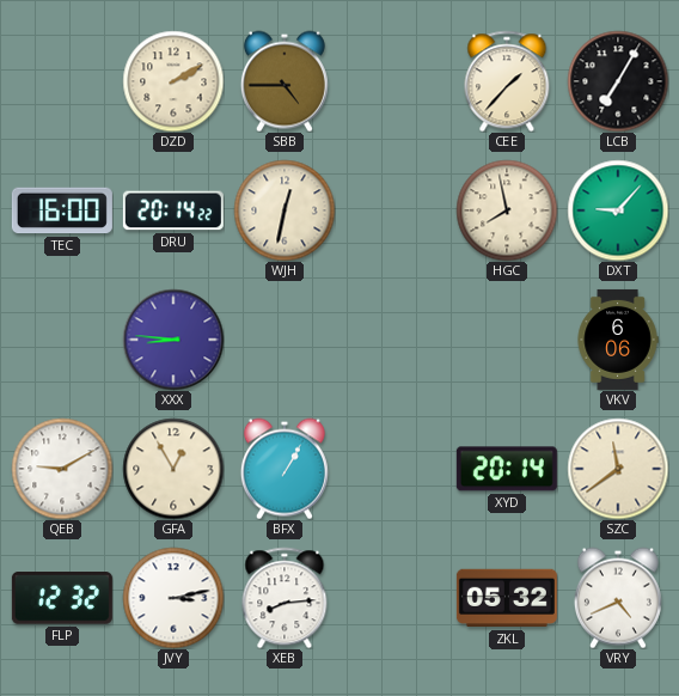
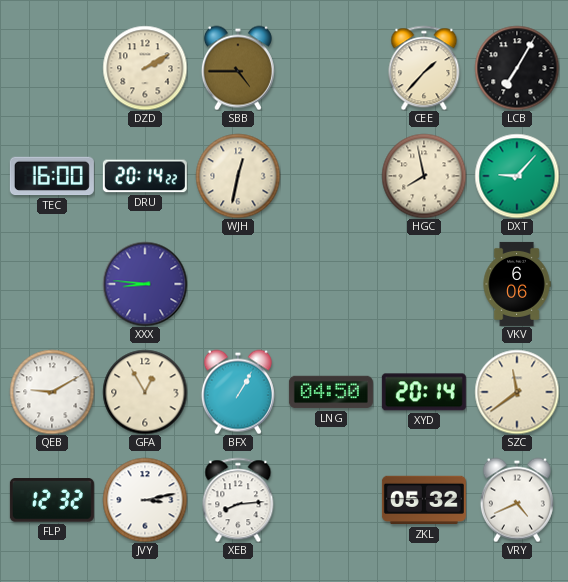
LNG: none -> 04:50 (331, 392)
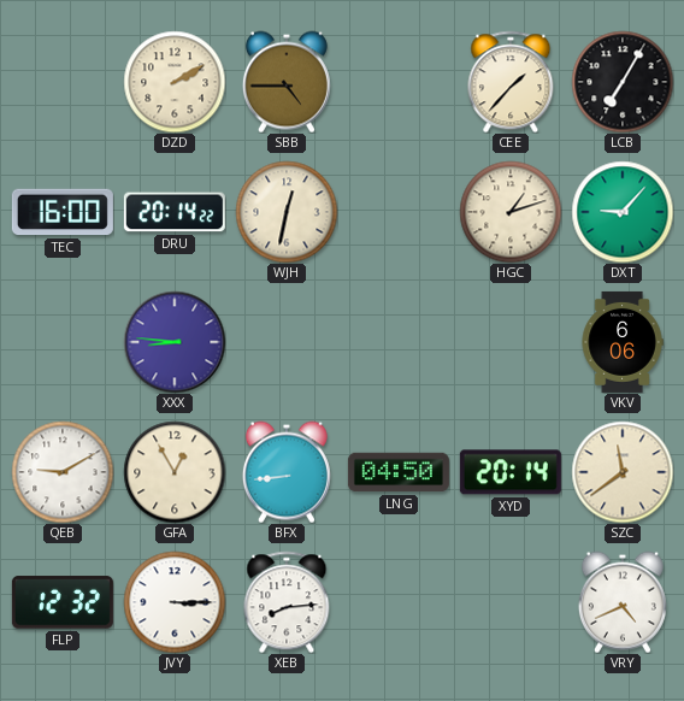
HGC: 7:58 -> 1:12 (511, 212)
BFX: 1:05 -> 8:44 (287, 472)
JVY: 3:13 -> 3:15 (175, 602)
ZKL: 05:32 -> none (424, 500)
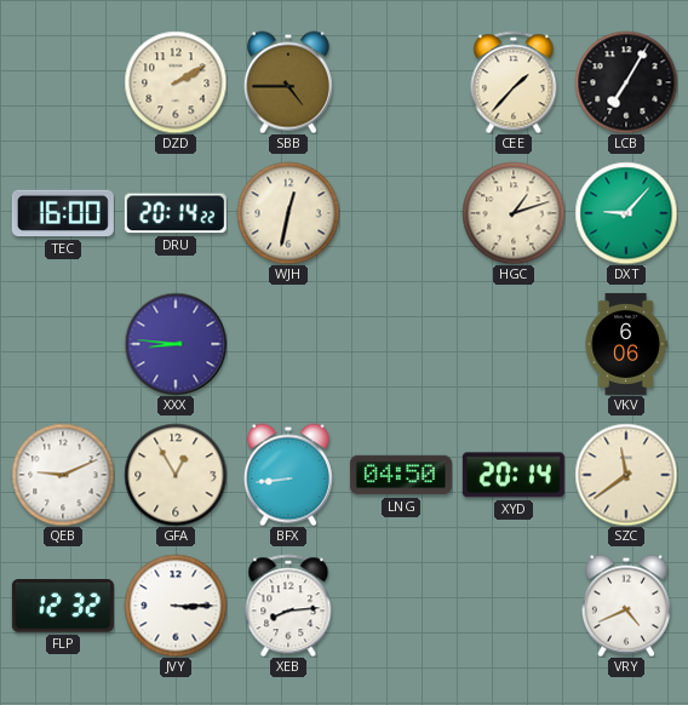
QEB: 9:10 -> 9:11 (63, 475)
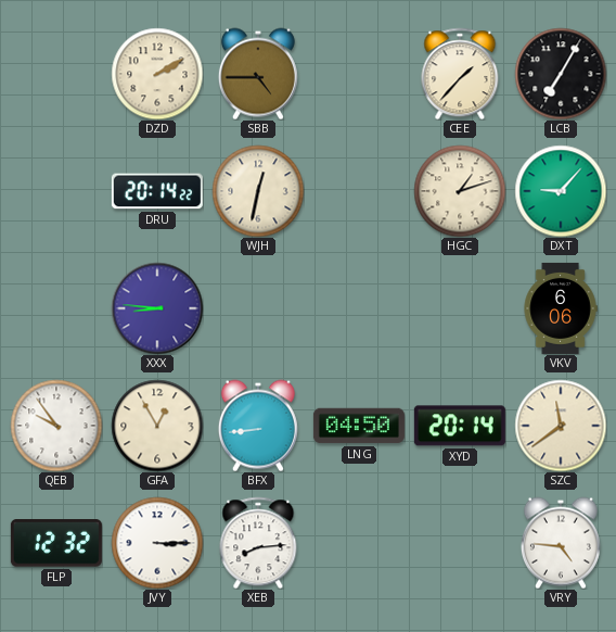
TEC: 16:00 -> none (63, 213)
QEB: 9:11 -> 9:54 (56, 426)
VRY: 4:41 -> 4:46 (561, 543)
